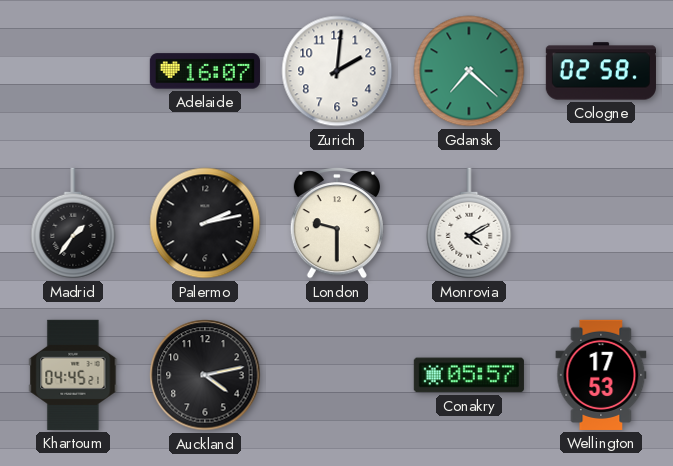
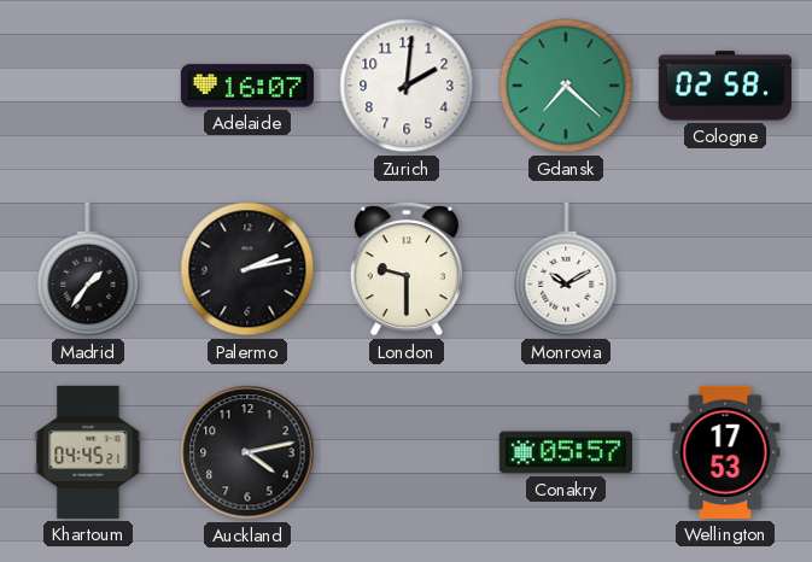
Monrovia: 4:10 -> 10:10 (566, 269)
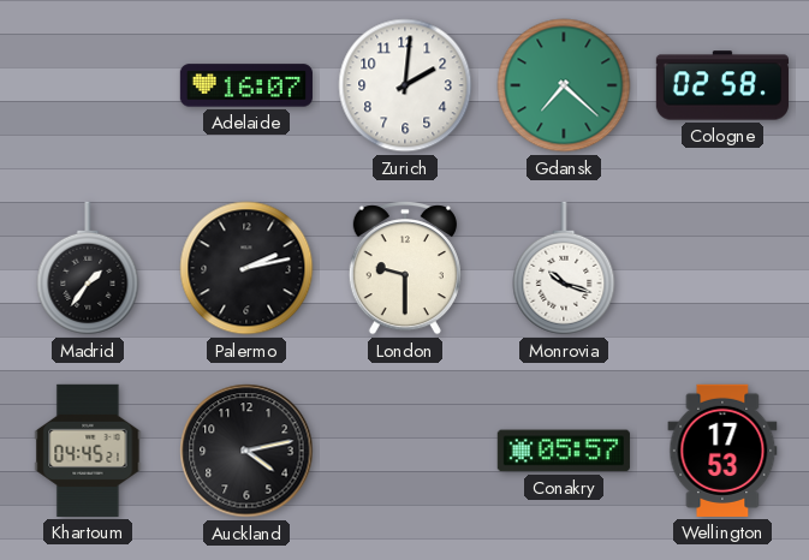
Monrovia: 10:10 -> 10:18 (564, 268)
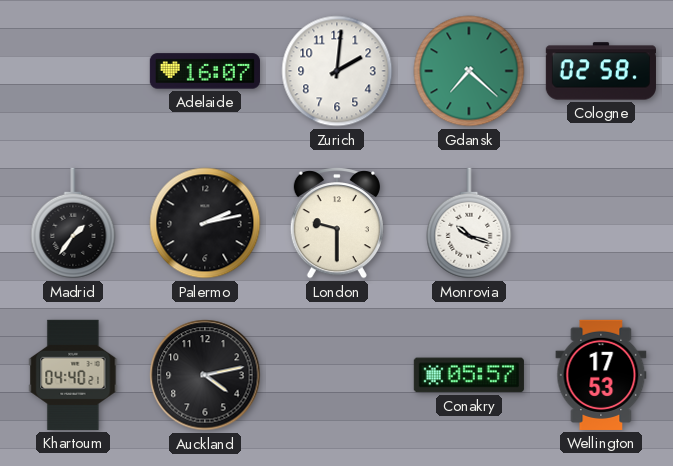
Khartoum: 04:45 -> 04:40 (73, 375)
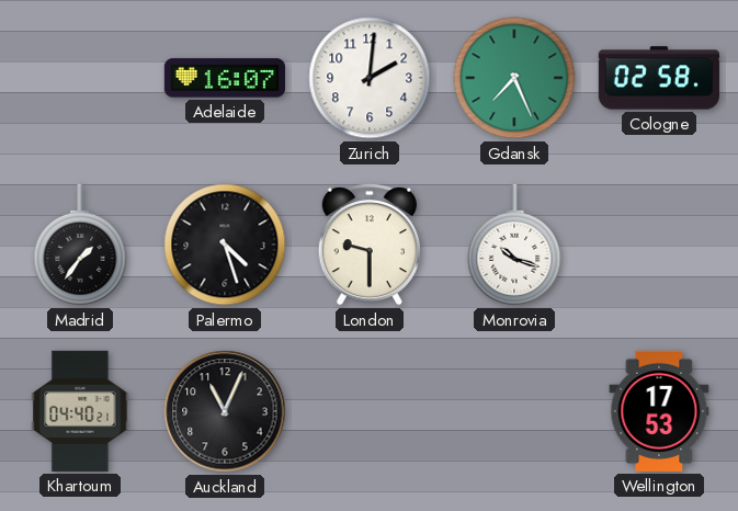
Gdansk: 7:22 -> 7:26 (514, 78)
Palermo: 2:13 -> 4:27 (225, 245)
Auckland: 4:13 -> 11:04 (225, 411)
Conakry: 05:57 -> none (469, 375)
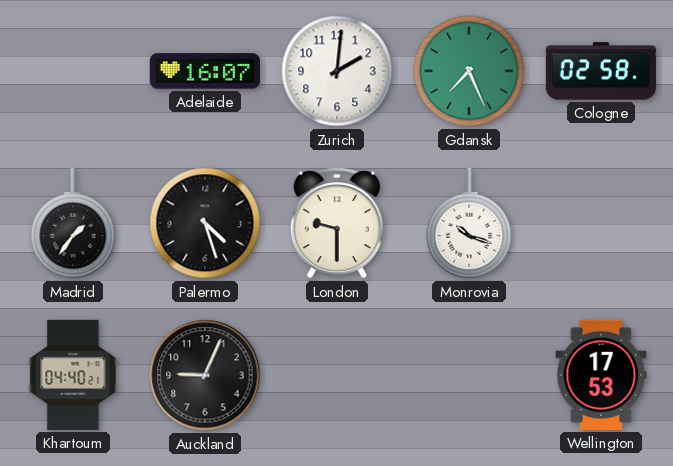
Auckland: 11:04 -> 9:04 (205, 375)
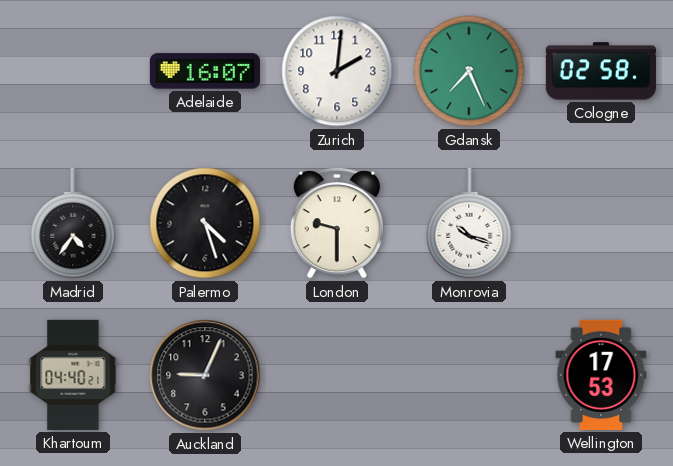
Madrid: 1:36 -> 4:36 (73, 223)
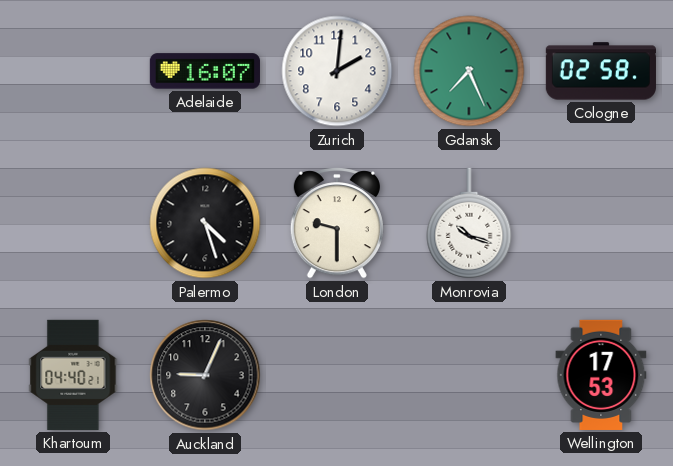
Madrid: 4:36 -> none (73, 223)
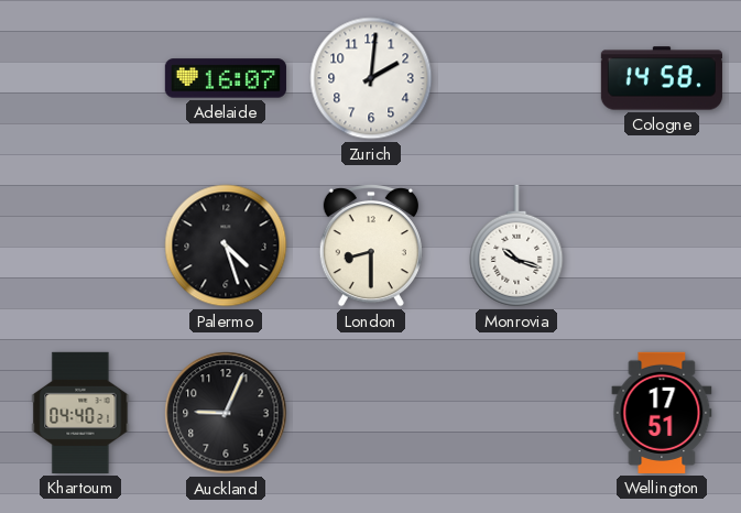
Gdansk: 7:26 -> none (469, 71)
Cologne: 02:58 -> 14:58 (662, 78)
London: 9:30 -> 8:30 (371, 247)
Wellington: 17:53 -> 17:51 (662, 413)
